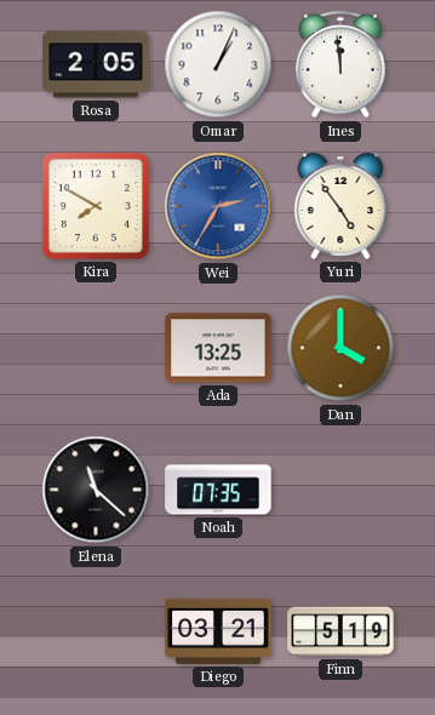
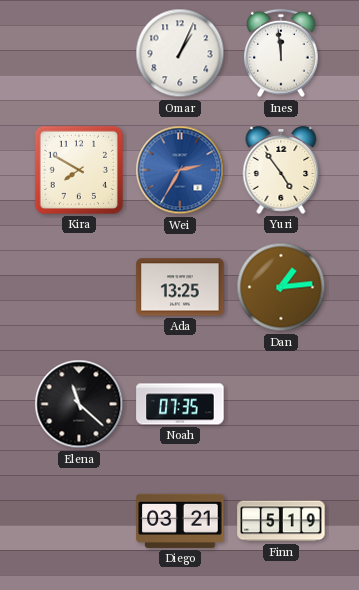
Rosa: 2:05 -> none (96, 64)
Dan: 4:00 -> 1:14 (281, 287)
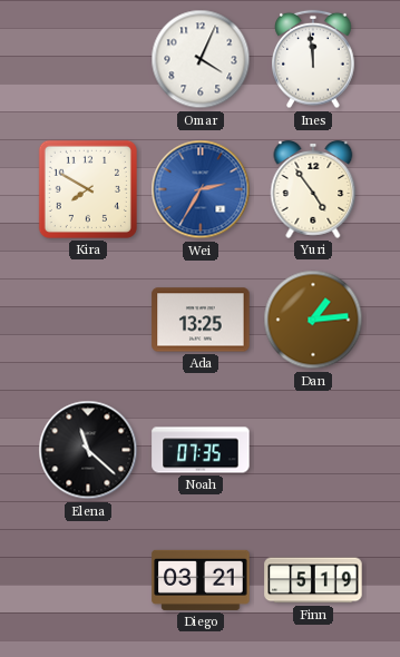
Omar: 1:04 -> 4:04 (201, 59)
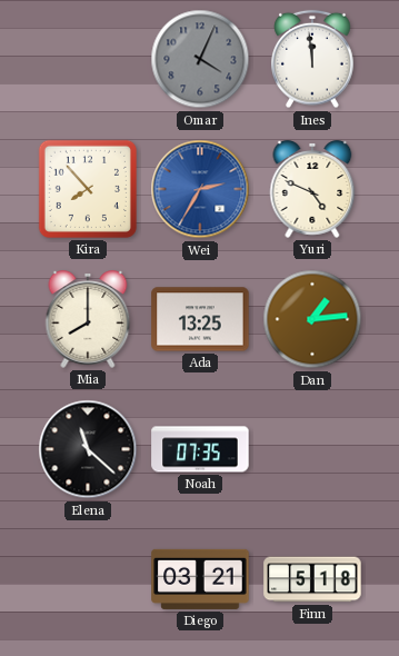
Omar dial: white -> grey (200, 59)
Kira: 7:50 -> 7:53 (88, 189)
Yuri: 4:54 -> 4:49 (312, 189)
Mia: none -> 8:00 (88, 319)
Finn: 5:19 -> 5:18 (312, 579)
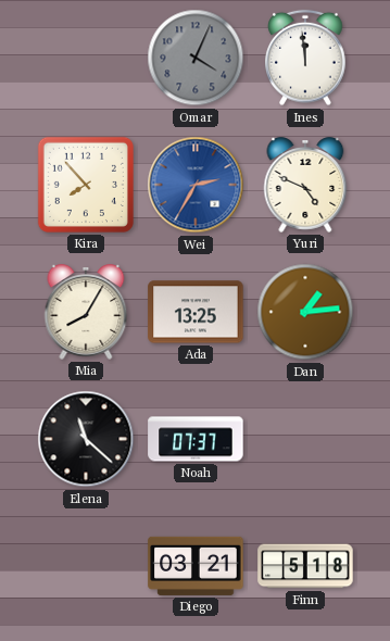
Mia: 8:00 -> 8:05 (86, 312)
Noah: 07:35 -> 07:37 (196, 439)
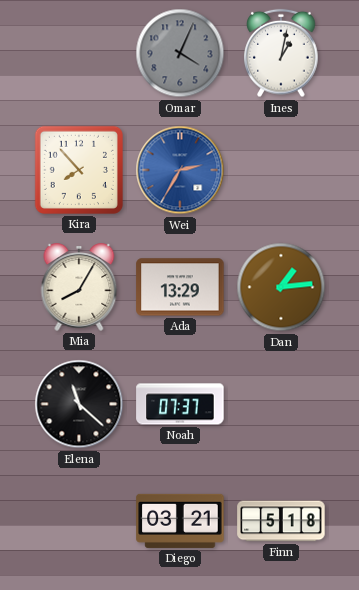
Ines: 11:59 -> 1:02 (281, 53)
Yuri: 4:49 -> none (305, 185)
Ada: 13:25 -> 13:29 (180, 287)
